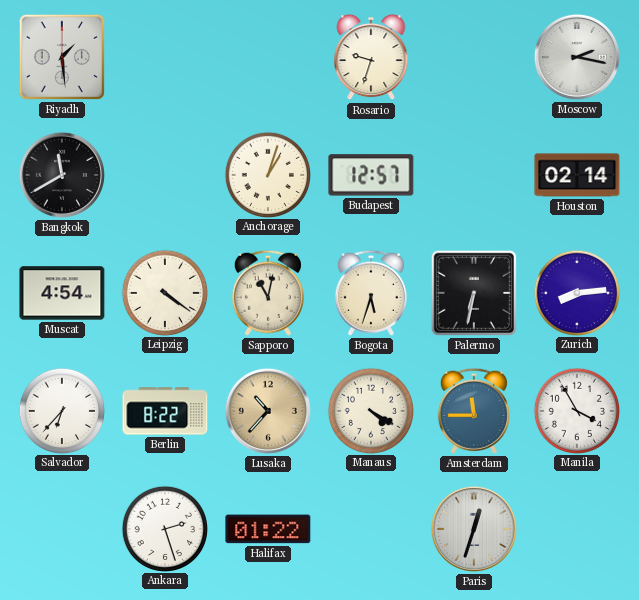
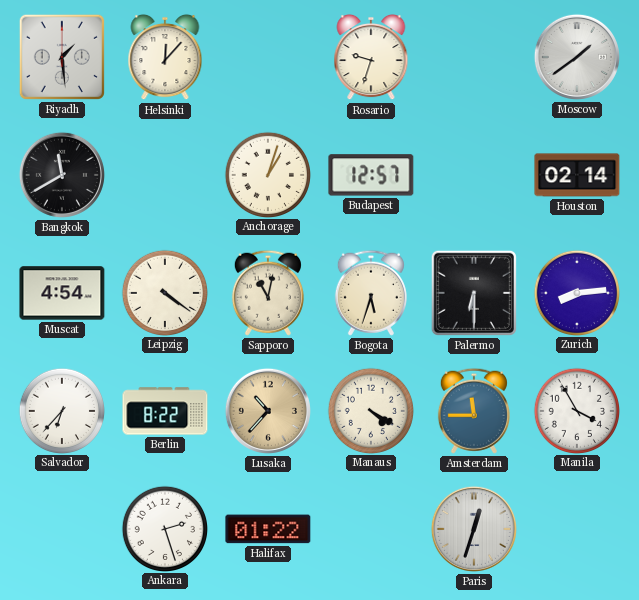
Helsinki: none -> 12:07 (165, 57)
Moscow: 2:17 -> 1:39 (577, 57)
Palermo: 6:32 -> 6:30 (474, 293)
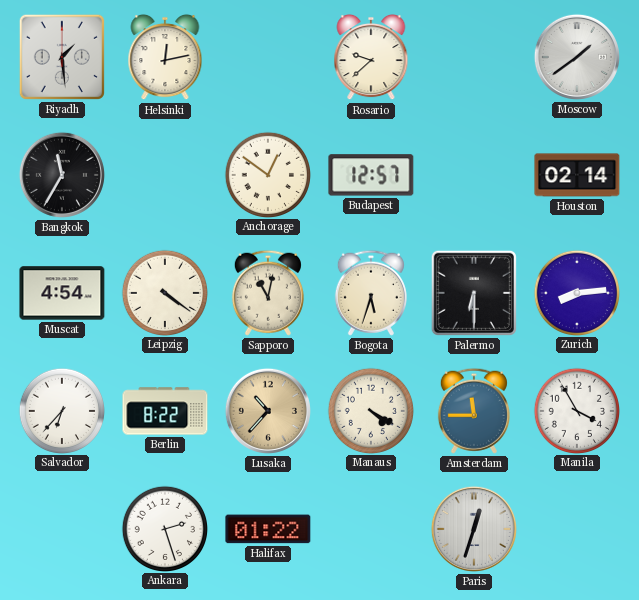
Helsinki: 12:07 -> 12:13 (165, 57)
Rosario: 9:33 -> 9:38 (371, 57)
Bangkok: 11:40 -> 11:35 (62, 175)
Anchorage: 1:03 -> 12:51 (267, 174)
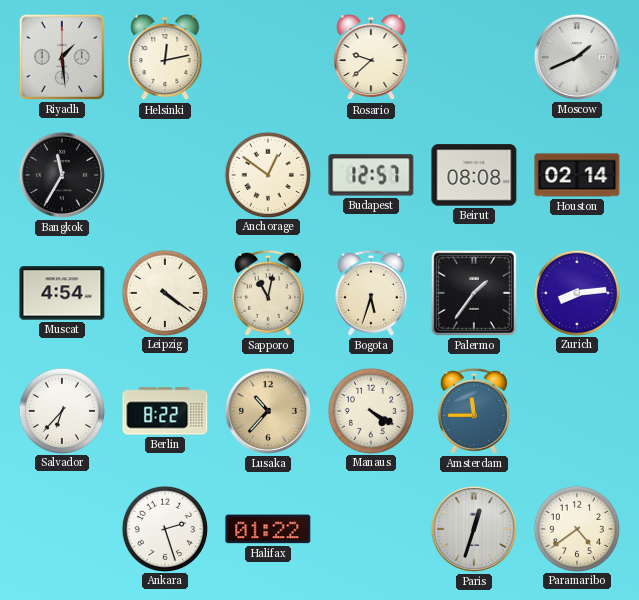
Moscow: 1:39 -> 1:41 (577, 57)
Beirut: none -> 08:08 (474, 175)
Palermo: 6:30 -> 1:36 (474, 293)
Manila: 3:55 -> none (576, 410)
Paramaribo: none -> 4:39 (576, 528)
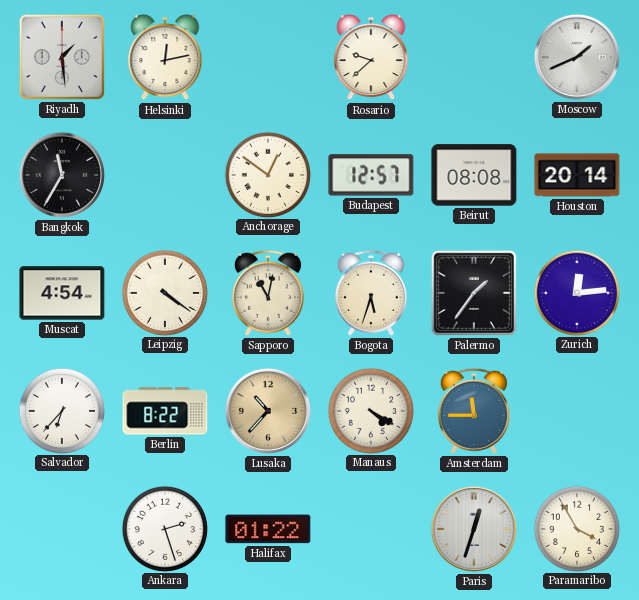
Houston: 02:14 -> 20:14 (577, 175)
Zurich: 8:14 -> 12:14 (576, 292)
Paramaribo: 4:39 -> 3:55 (576, 528)
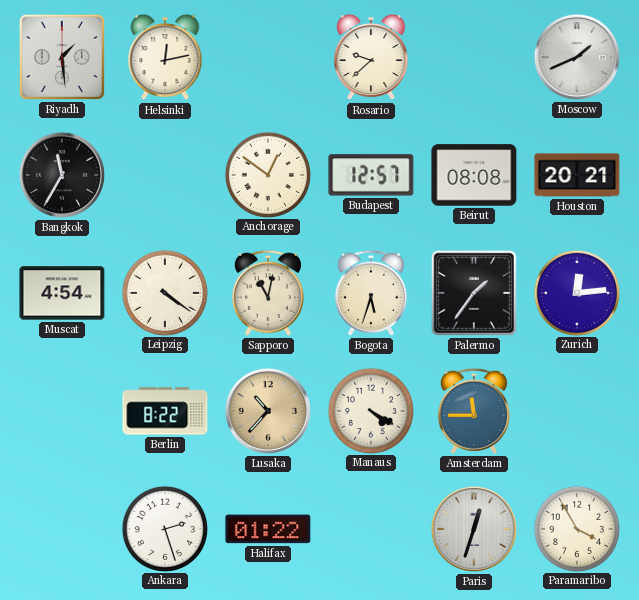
Houston: 20:14 -> 20:21 (577, 175)
Salvador: 6:37 -> none (61, 410)
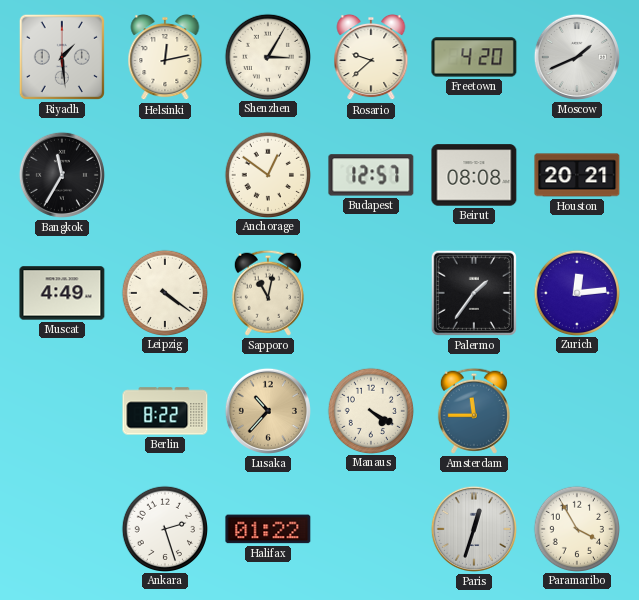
Shenzhen: none -> 3:05 (267, 56)
Freetown: none -> 4:20 (474, 57)
Muscat: 4:54 -> 4:49 (62, 293)
Bogota: 5:33 -> none (371, 293)
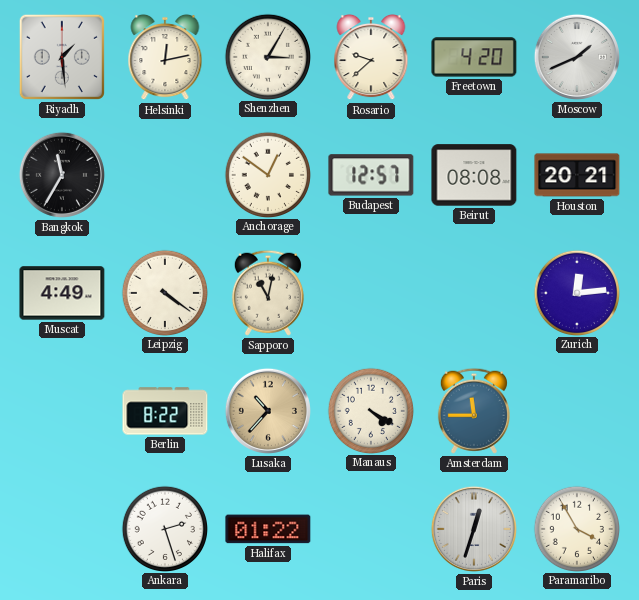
Palermo: 1:36 -> none (474, 293)
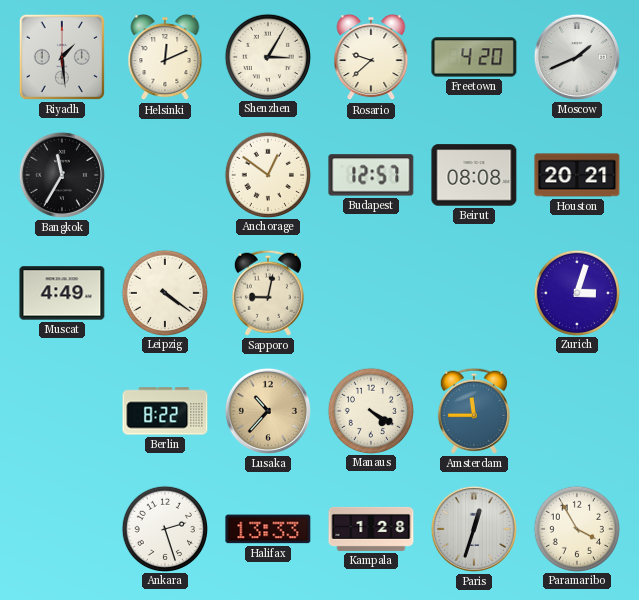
Helsinki: 12:13 -> 12:11 (165, 57)
Sapporo: 11:02 -> 9:02 (268, 293)
Zurich: 12:14 -> 3:03 (576, 292)
Halifax: 01:22 -> 13:33 (268, 529)
Kampala: none -> 1:28 (371, 529)
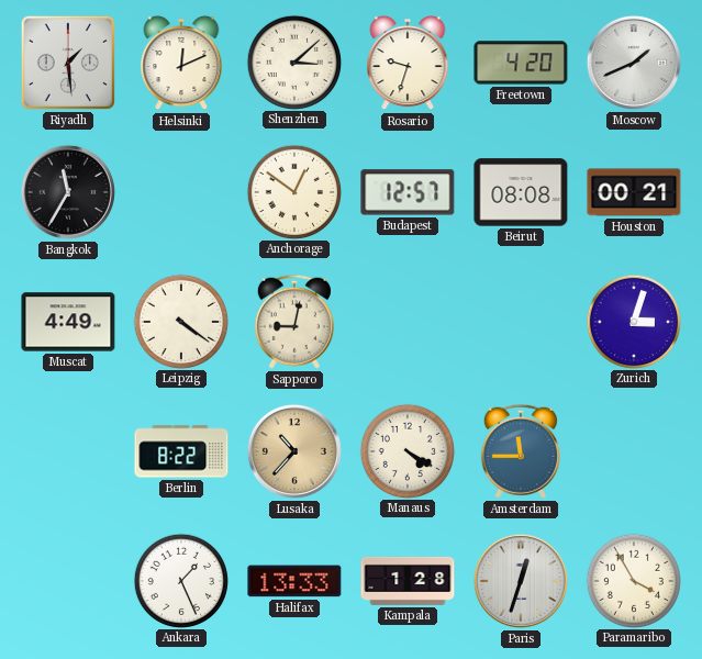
Shenzhen: 3:05 -> 3:08 (293, 62)
Rosario: 9:38 -> 9:33 (408, 63)
Houston: 20:21 -> 00:21 (634, 192)
Ankara: 2:27 -> 1:26 (180, 580)
